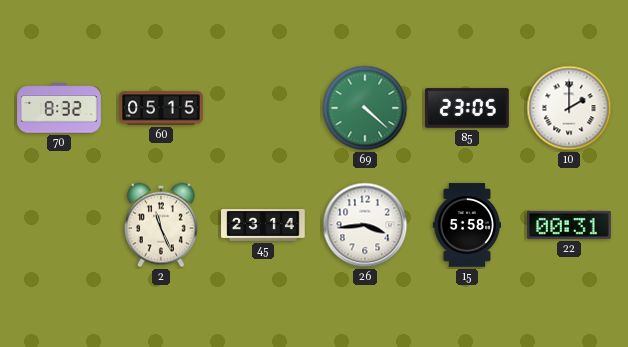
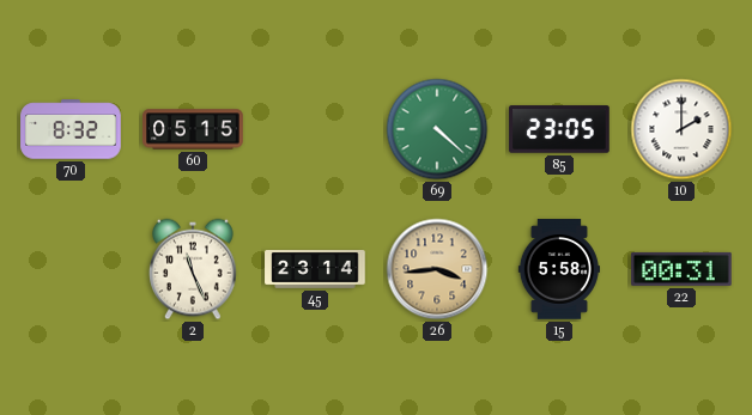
26 dial: white -> champagne (437, 269)
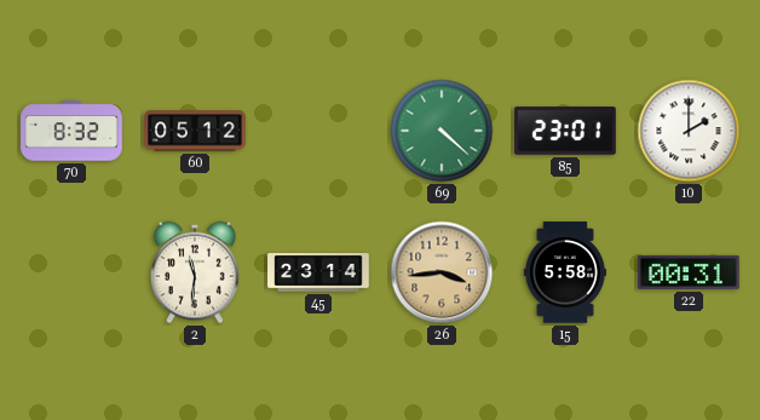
60: 05:15 -> 05:12 (195, 131)
85: 23:05 -> 23:01 (565, 131)
2: 11:26 -> 11:31 (196, 272)
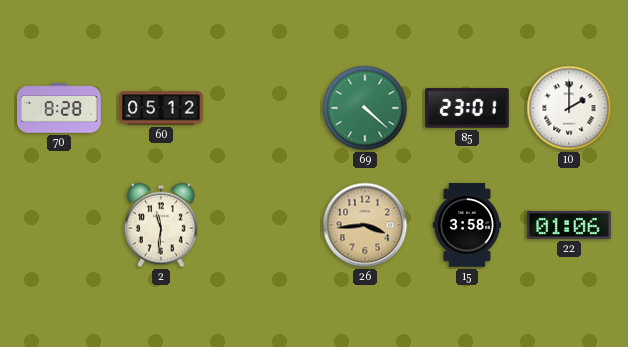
70: 8:32 -> 8:28 (59, 108)
45: 23:14 -> none (318, 274)
15: 5:58 -> 3:58 (466, 225)
22: 00:31 -> 01:06 (569, 225)
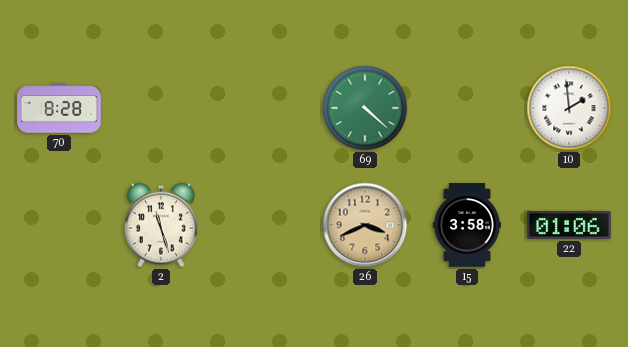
60: 05:12 -> none (161, 108)
85: 23:01 -> none (467, 108)
10: 2:00 -> 1:59 (569, 108)
2: 11:31 -> 11:27 (162, 225)
26: 3:44 -> 3:41 (365, 225)
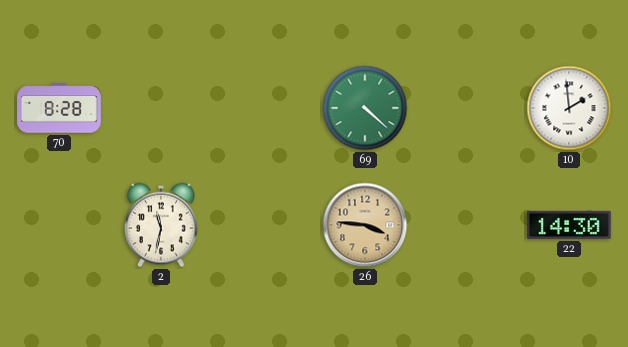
2: 11:27 -> 11:32 (162, 225)
26: 3:41 -> 3:46 (365, 225)
15: 3:58 -> none (466, 225)
22: 01:06 -> 14:30 (569, 225)
